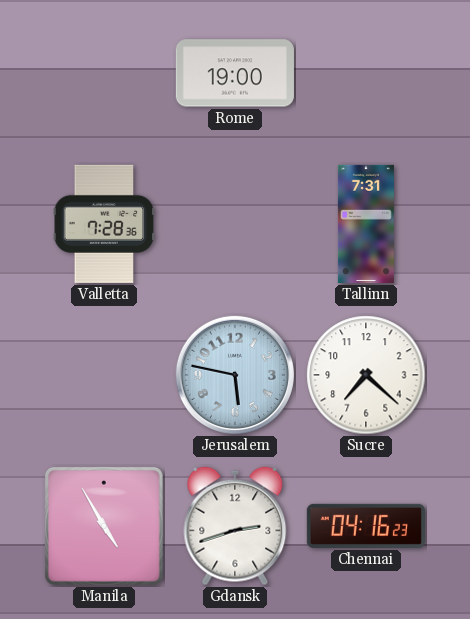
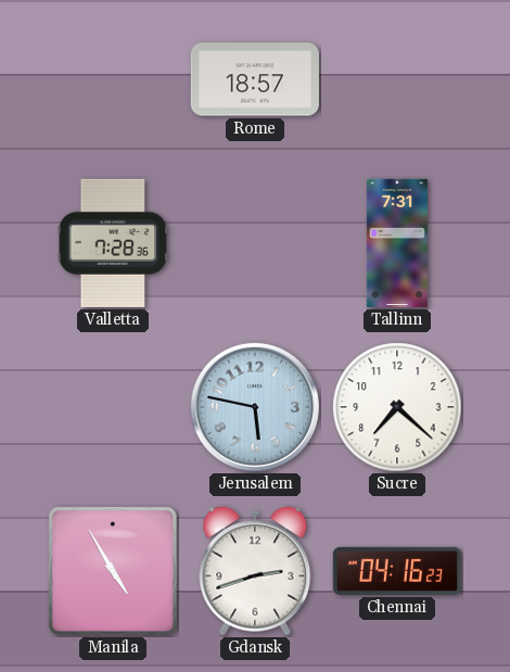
Rome: 19:00 -> 18:57 (255, 79)
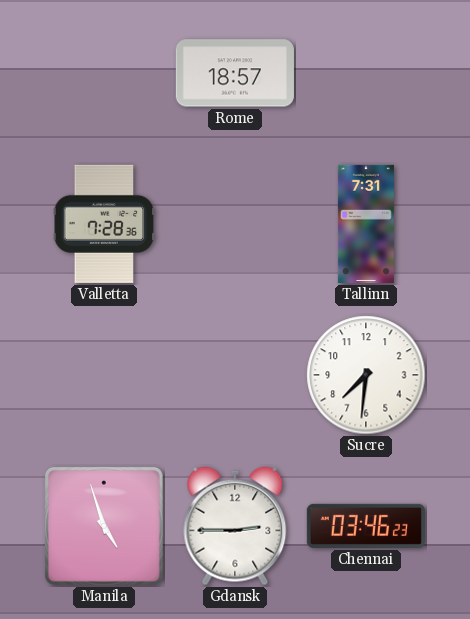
Jerusalem: 5:47 -> none (255, 407)
Sucre: 7:22 -> 7:31 (366, 375)
Manila: 4:55 -> 4:57 (104, 526)
Gdansk: 2:42 -> 2:45 (235, 526)
Chennai: 04:16 -> 03:46 (366, 526)
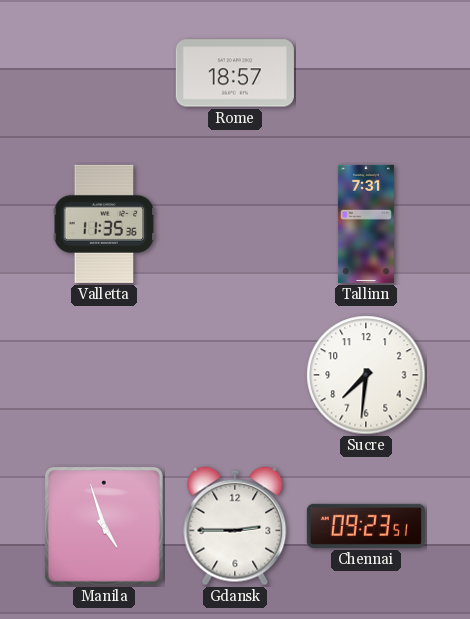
Valletta: 7:28 -> 11:35 (104, 224)
Chennai: 03:46 -> 09:23 (366, 526)
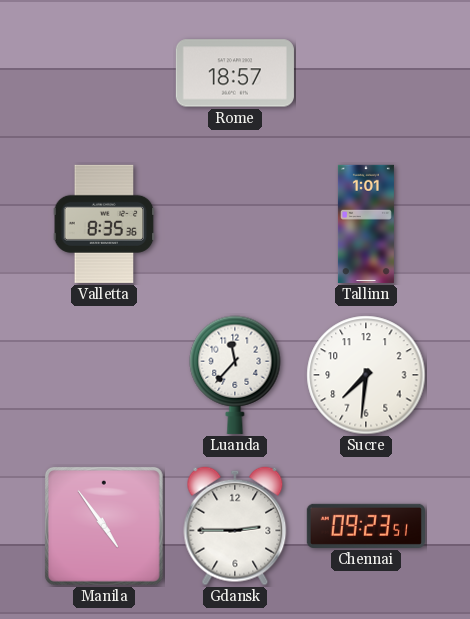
Valletta: 11:35 -> 8:35 (104, 224)
Tallinn: 7:31 -> 1:01 (366, 224)
Luanda: none -> 11:37 (235, 375)
Manila: 4:57 -> 4:54 (104, 526)
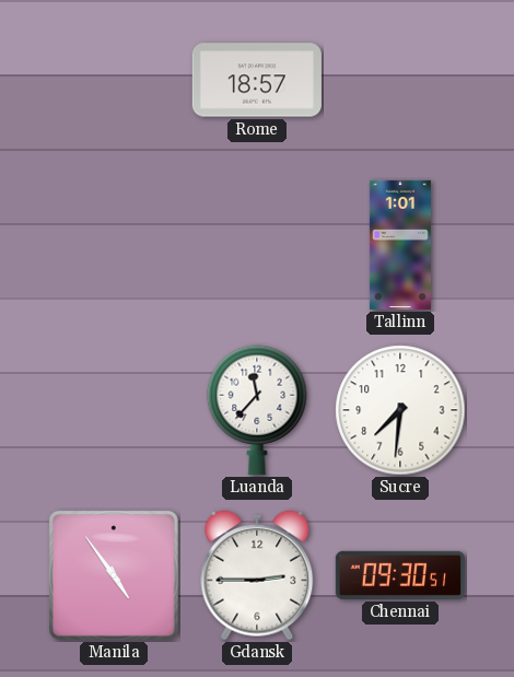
Valletta: 8:35 -> none (104, 224)
Chennai: 09:23 -> 09:30 (400, 575)
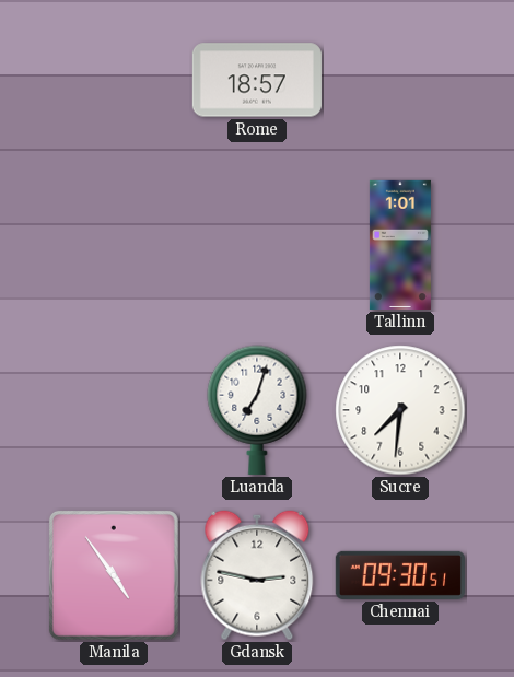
Luanda: 11:37 -> 7:03 (257, 410)
Gdansk: 2:45 -> 2:47 (257, 575)
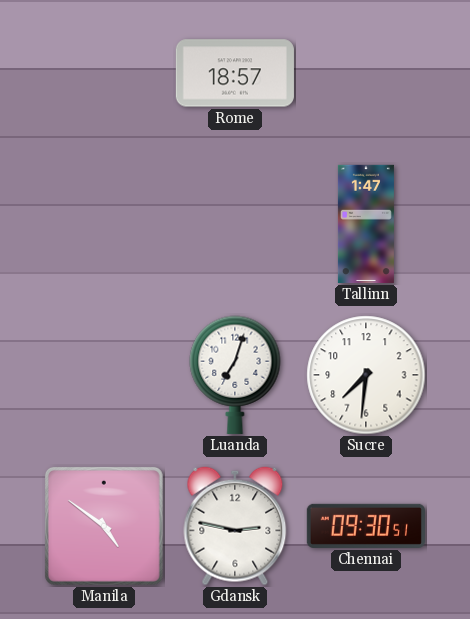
Tallinn: 1:01 -> 1:47 (366, 224)
Manila: 4:54 -> 4:51 (104, 526)
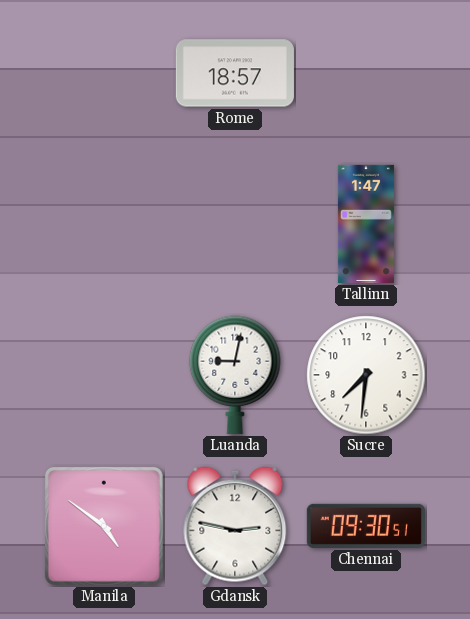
Luanda: 7:03 -> 9:02 (235, 375)
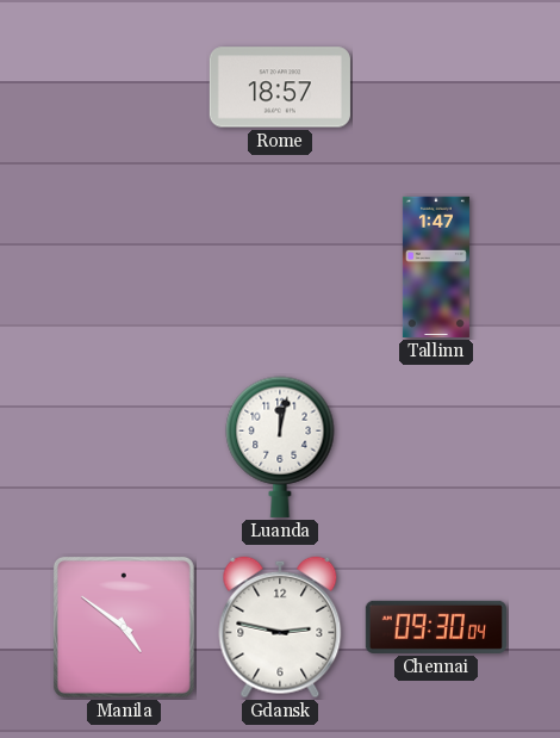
Luanda: 9:02 -> 12:02 (280, 447)
Sucre: 7:31 -> none (366, 375)
Chennai: 09:30:51 -> 09:30:04 (436, 627)
